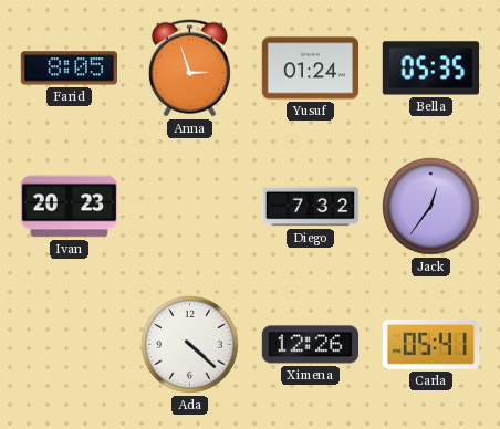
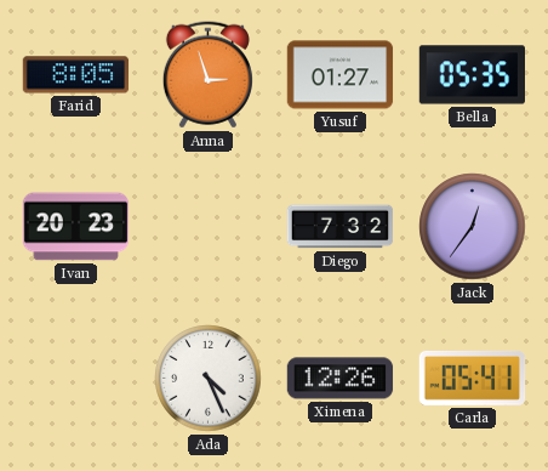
Yusuf: 01:24 -> 01:27 (341, 75)
Ada: 4:22 -> 4:26 (209, 379)
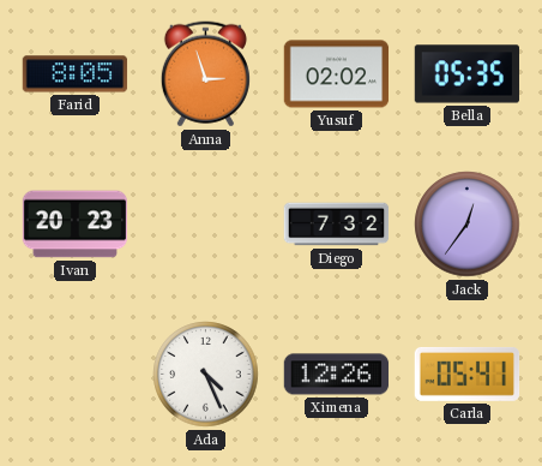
Yusuf: 01:27 -> 02:02 (337, 74)
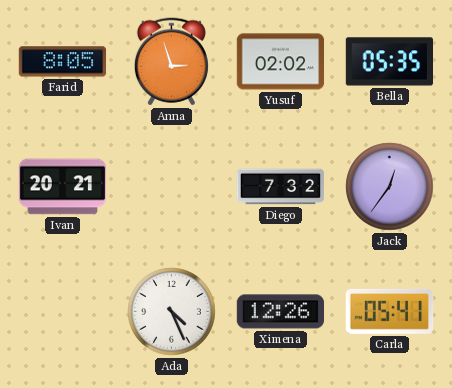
Ivan: 20:23 -> 20:21 (63, 187)
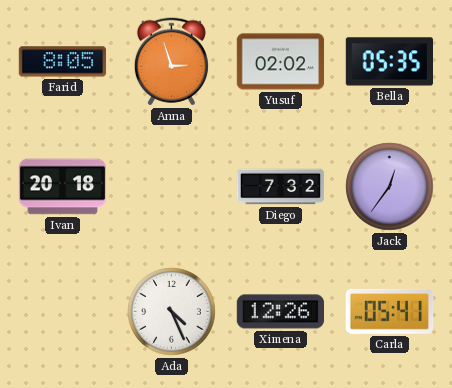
Ivan: 20:21 -> 20:18 (63, 187)
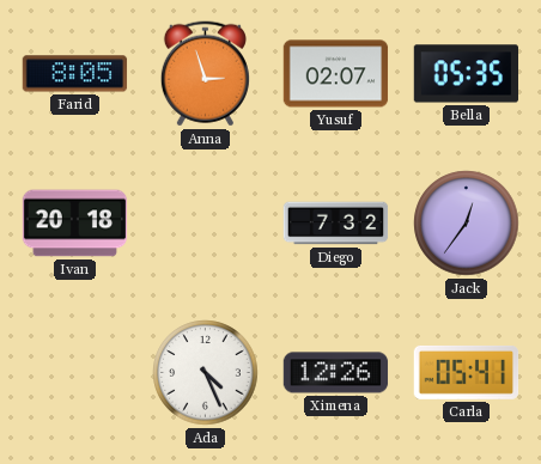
Yusuf: 02:02 -> 02:07 (336, 74)
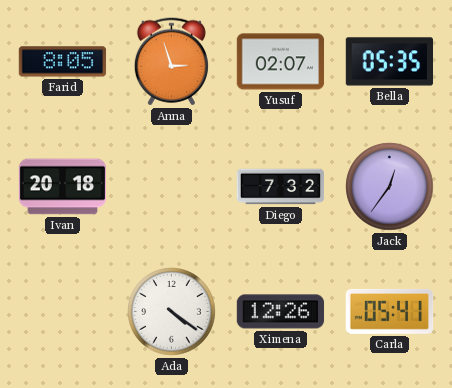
Ada: 4:26 -> 4:21 (172, 312)
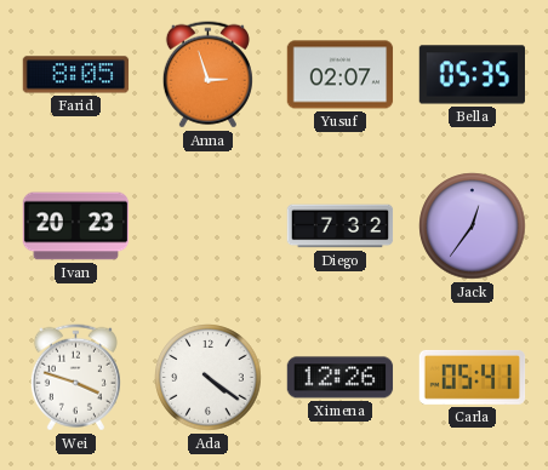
Ivan: 20:18 -> 20:23 (76, 227)
Wei: none -> 3:48 (75, 378)
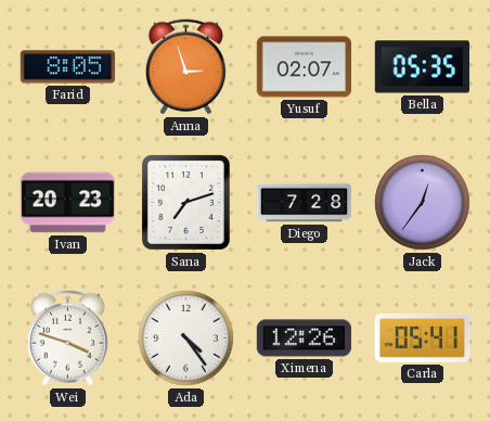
Sana: none -> 7:12 (185, 202)
Diego: 7:32 -> 7:28 (305, 203)
Ada: 4:21 -> 4:24 (186, 339)
